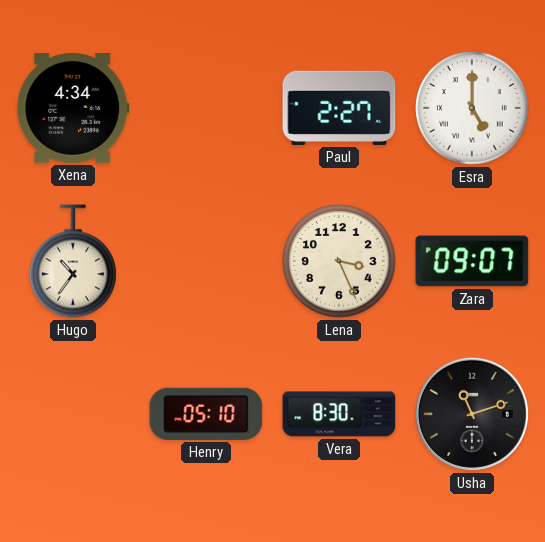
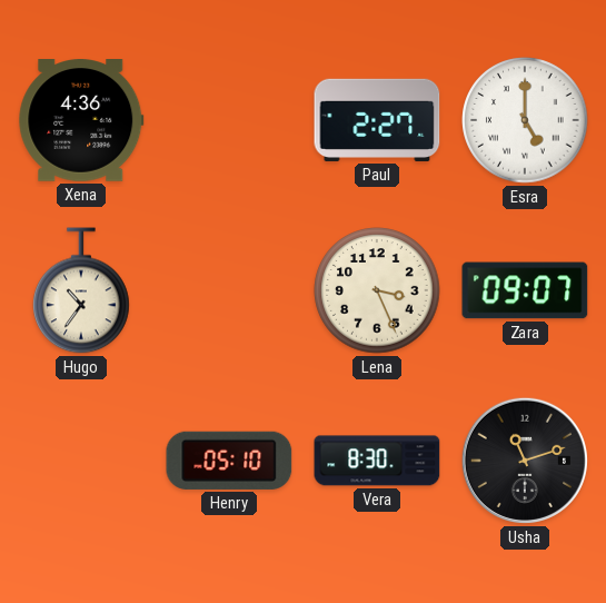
Xena: 4:34 -> 4:36 (81, 121)
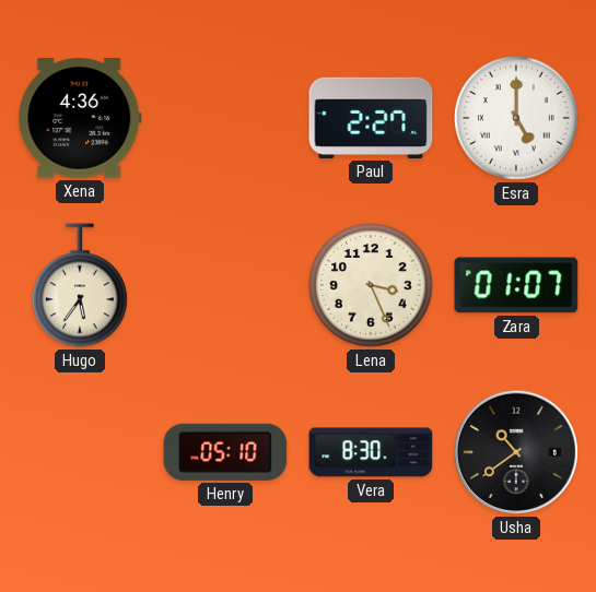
Hugo: 10:36 -> 5:36 (81, 285)
Zara: 09:07 -> 01:07 (516, 285)
Usha: 11:12 -> 10:39 (516, 452)
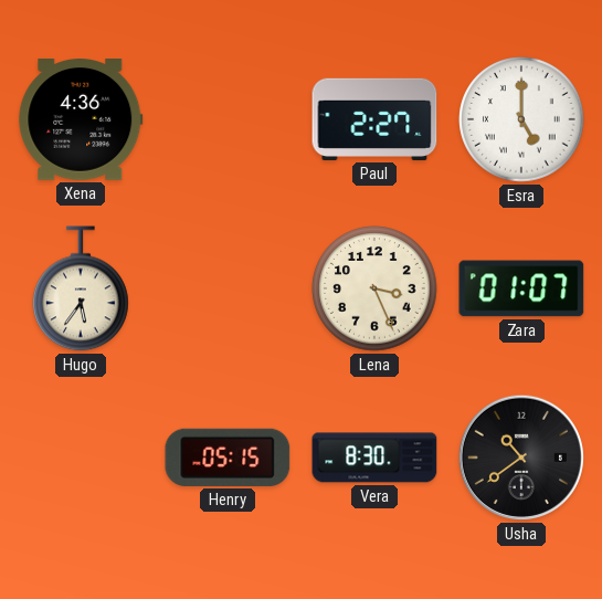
Henry: 05:10 -> 05:15 (228, 458)
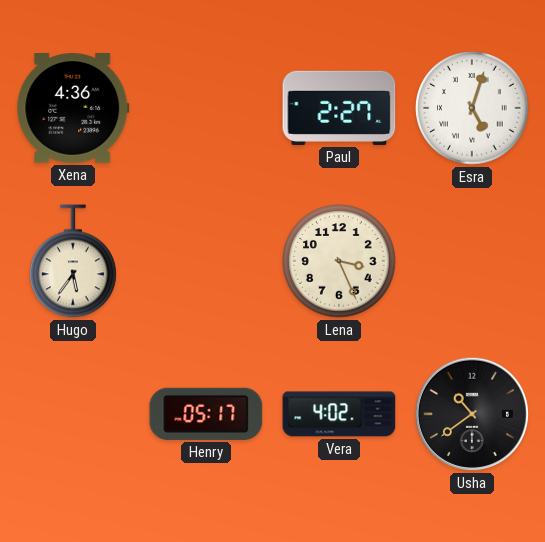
Esra: 5:00 -> 5:03 (472, 108)
Zara: 01:07 -> none (521, 288)
Henry: 05:15 -> 05:17 (206, 414)
Vera: 8:30 -> 4:02 (339, 414)
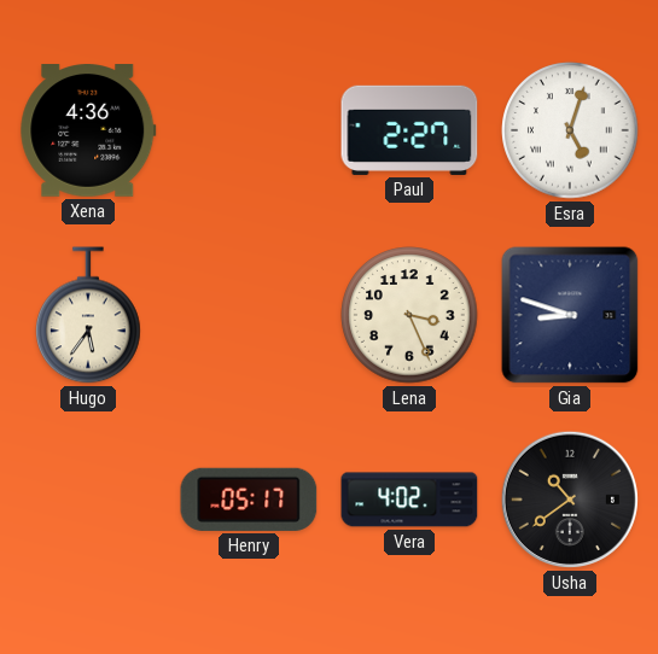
Gia: none -> 8:48 (570, 315)
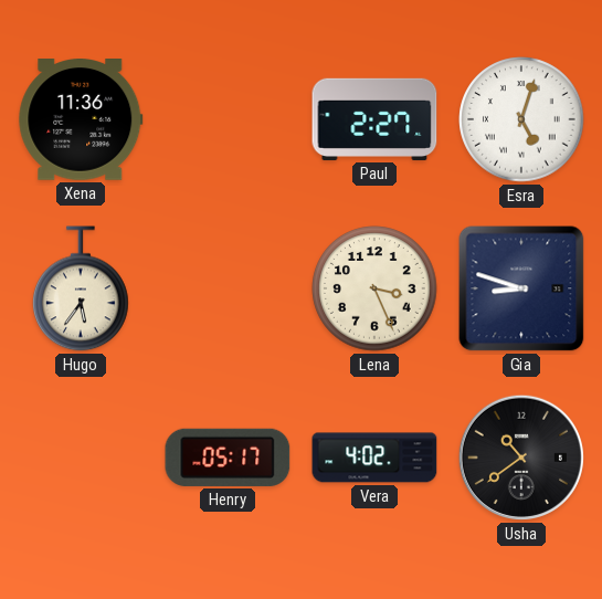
Xena: 4:36 -> 11:36 (81, 120)
